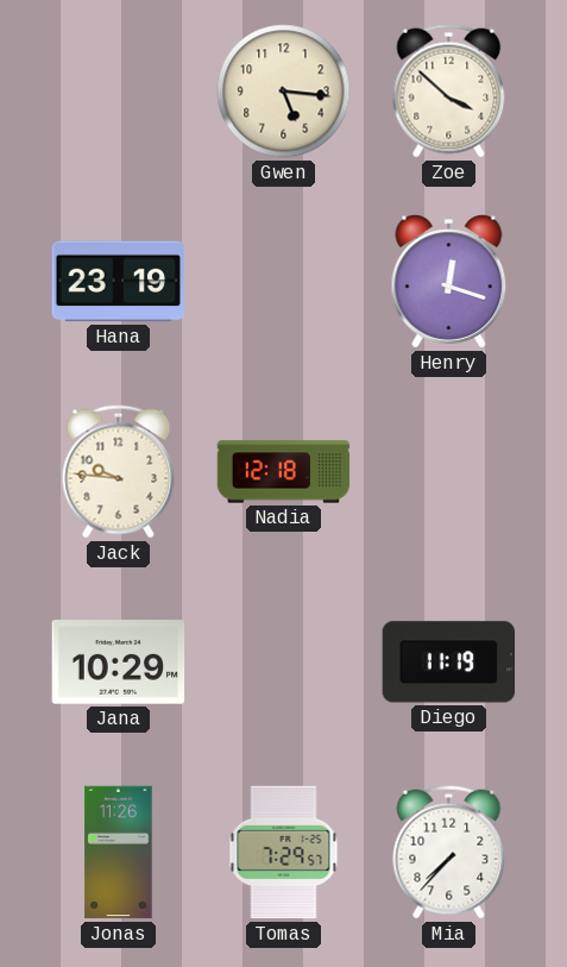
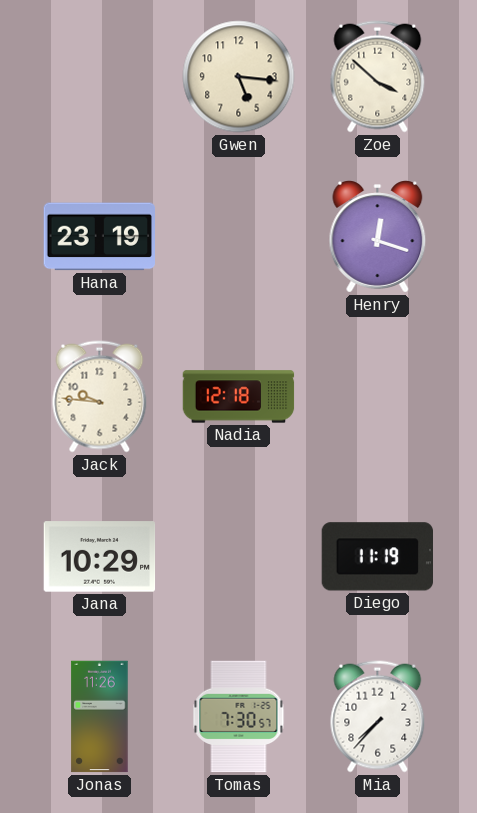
Tomas: 7:29 -> 7:30 (239, 717)
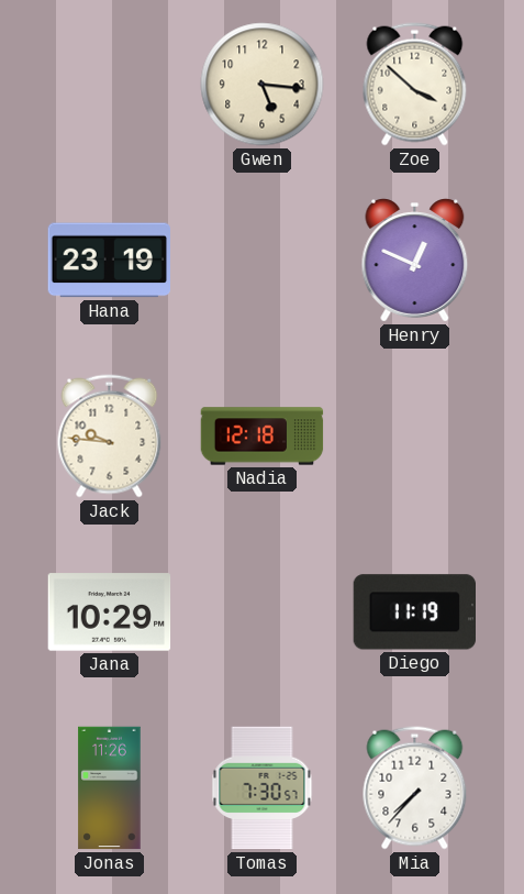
Henry: 12:18 -> 12:49 (415, 261)
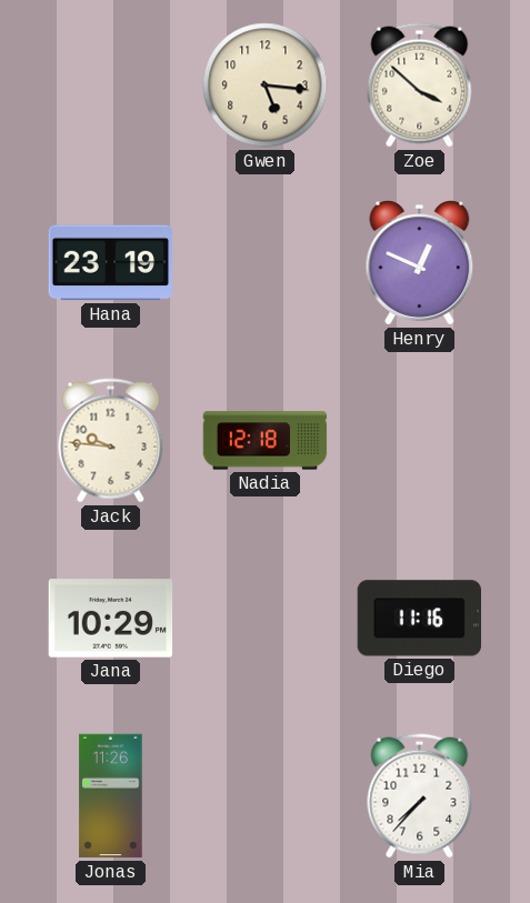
Diego: 11:19 -> 11:16 (419, 619)
Tomas: 7:30 -> none (263, 788)
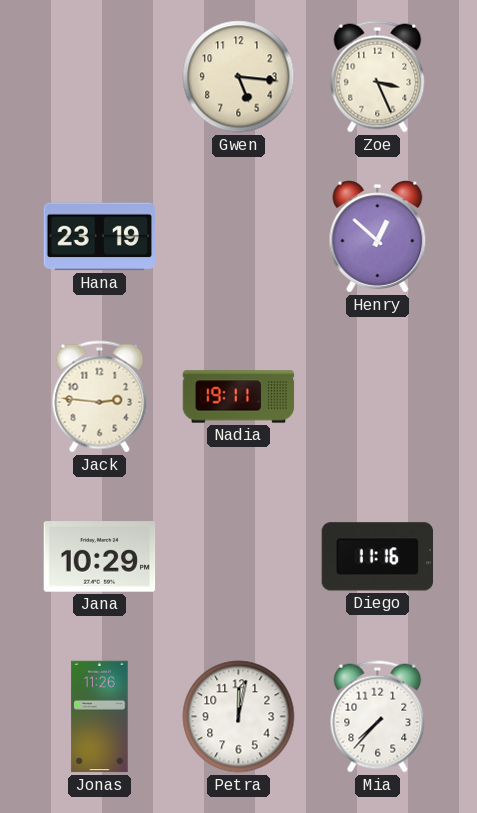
Zoe: 3:52 -> 3:26 (378, 77)
Henry: 12:49 -> 12:52 (378, 237)
Jack: 9:46 -> 2:46 (100, 397)
Nadia: 12:18 -> 19:11 (239, 397)
Petra: none -> 12:02 (239, 717)
